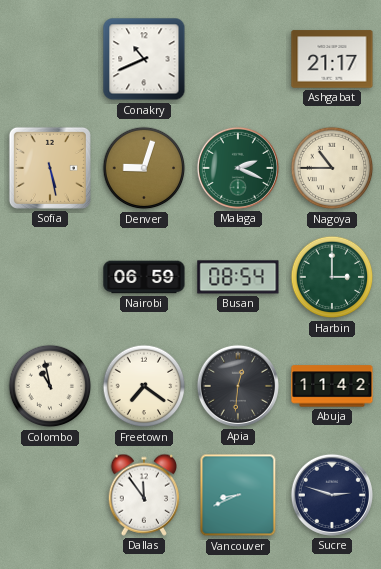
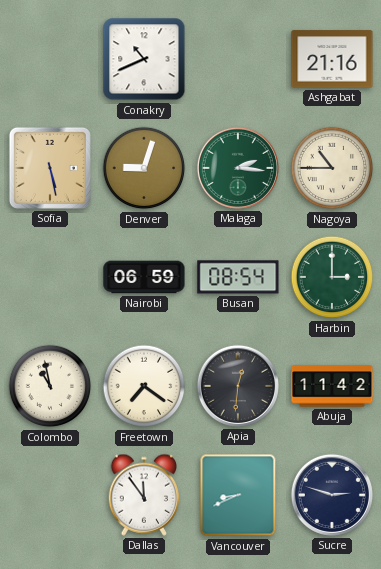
Ashgabat: 21:17 -> 21:16 (332, 59)
Malaga: 2:19 -> 2:16 (238, 168)
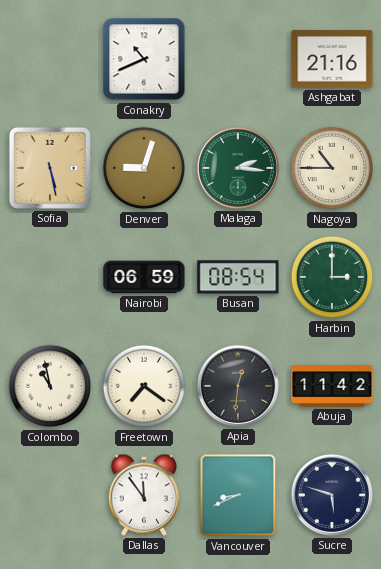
Sucre: 2:48 -> 5:48 (332, 495)
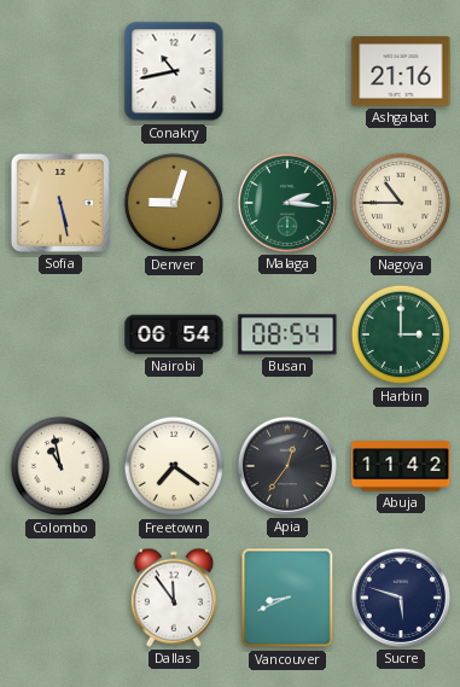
Conakry: 10:41 -> 10:43 (174, 71)
Nairobi: 06:59 -> 06:54 (174, 334)
Apia: 12:31 -> 12:36 (287, 466)
